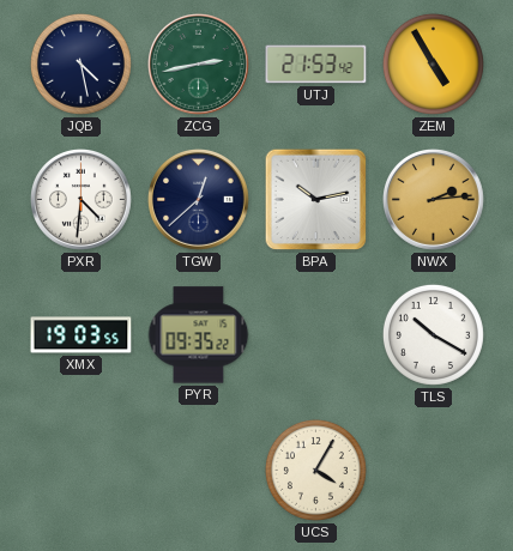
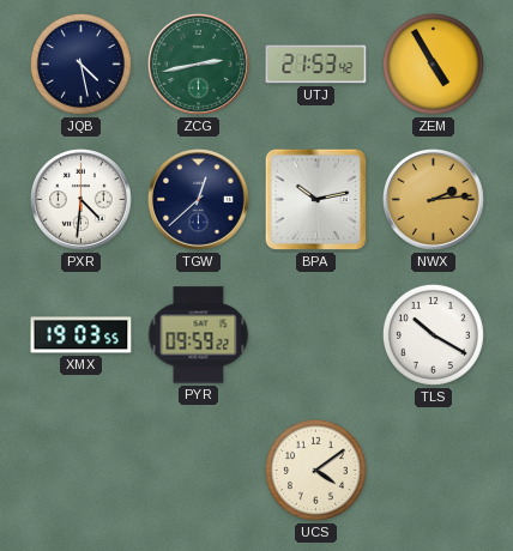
PYR: 09:35 -> 09:59 (199, 335)
UCS: 4:05 -> 4:09 (315, 470)
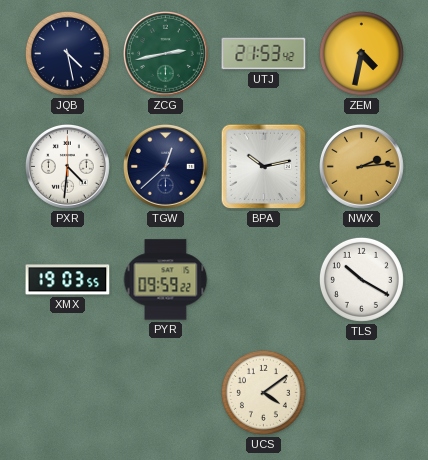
ZEM: 4:55 -> 4:32 (361, 53)
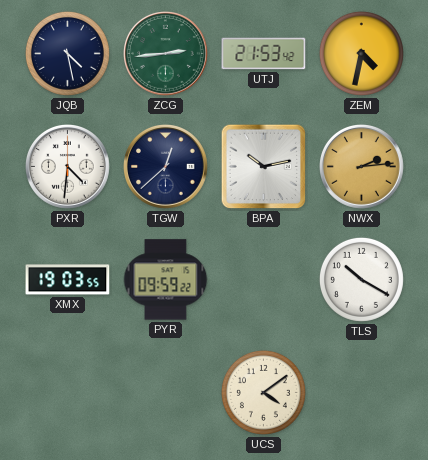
ZCG: 2:43 -> 2:44 (166, 54)
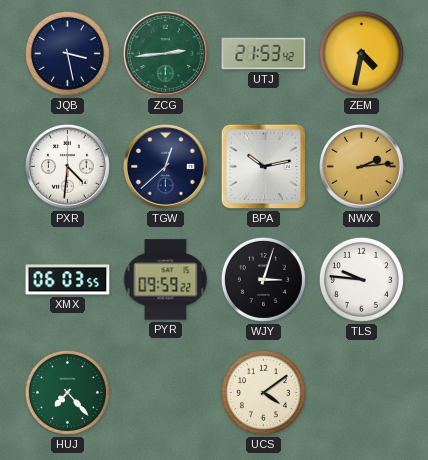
JQB: 4:28 -> 3:28 (67, 53)
XMX: 19:03 -> 06:03 (68, 280)
WJY: none -> 3:03 (263, 279)
TLS: 10:20 -> 9:46 (361, 279)
HUJ: none -> 7:23 (67, 392)
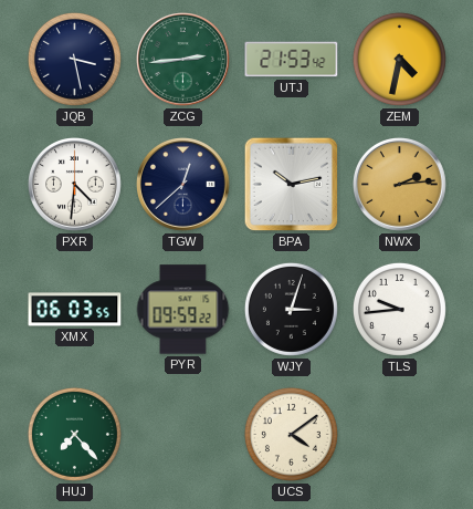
TLS: 9:46 -> 9:44 (399, 309)
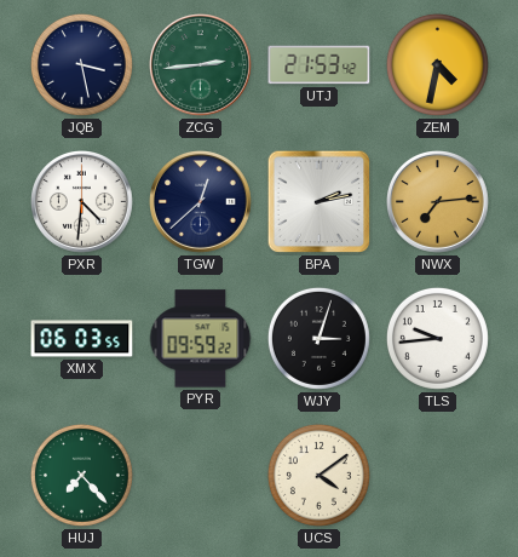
BPA: 10:13 -> 2:13 (320, 202)
NWX: 2:14 -> 7:14 (438, 202)
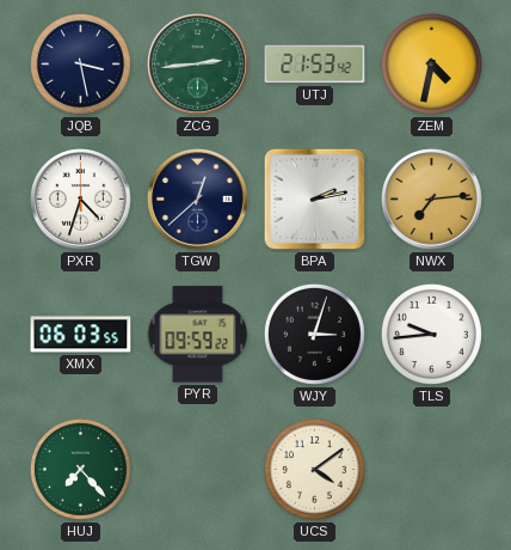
PXR: 4:31 -> 4:33 (81, 200)
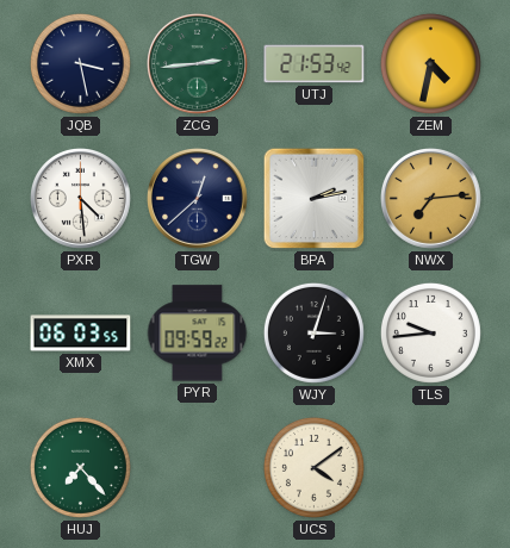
PXR: 4:33 -> 4:29 (81, 199)
